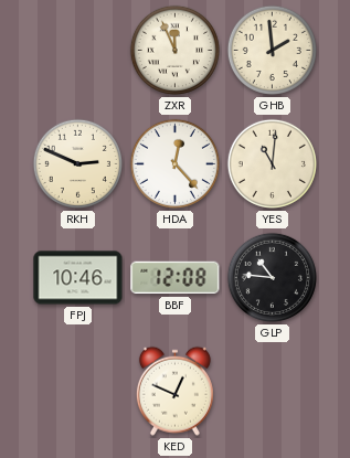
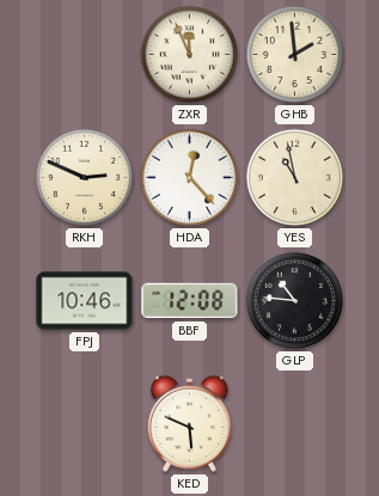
YES: 11:01 -> 10:58 (294, 177)
KED: 12:49 -> 5:49 (189, 423)
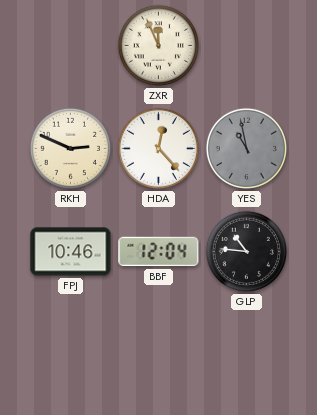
GHB: 1:59 -> none (294, 54)
YES dial: cream -> grey (246, 148)
BBF: 12:08 -> 12:04 (159, 252)
KED: 5:49 -> none (189, 423)
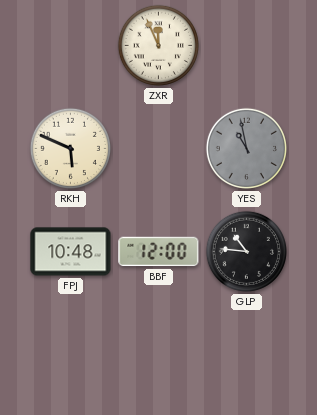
RKH: 2:49 -> 5:49 (70, 148)
HDA: 12:23 -> none (158, 148)
FPJ: 10:46 -> 10:48 (71, 252)
BBF: 12:04 -> 12:00 (159, 252)
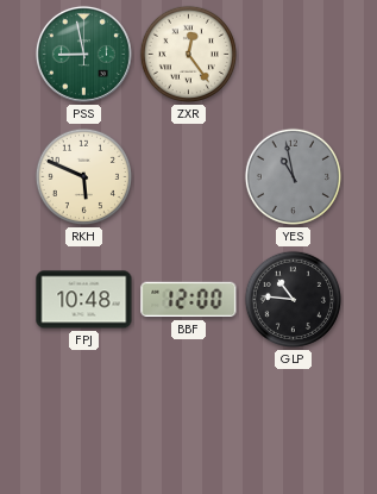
PSS: none -> 8:58 (83, 54)
ZXR: 11:56 -> 12:24 (188, 54)
